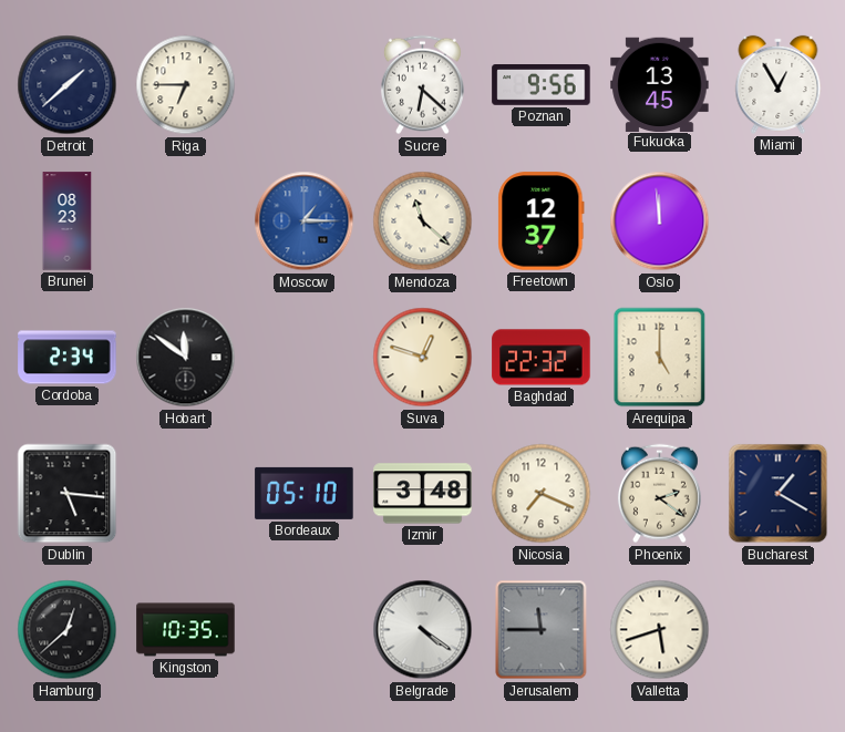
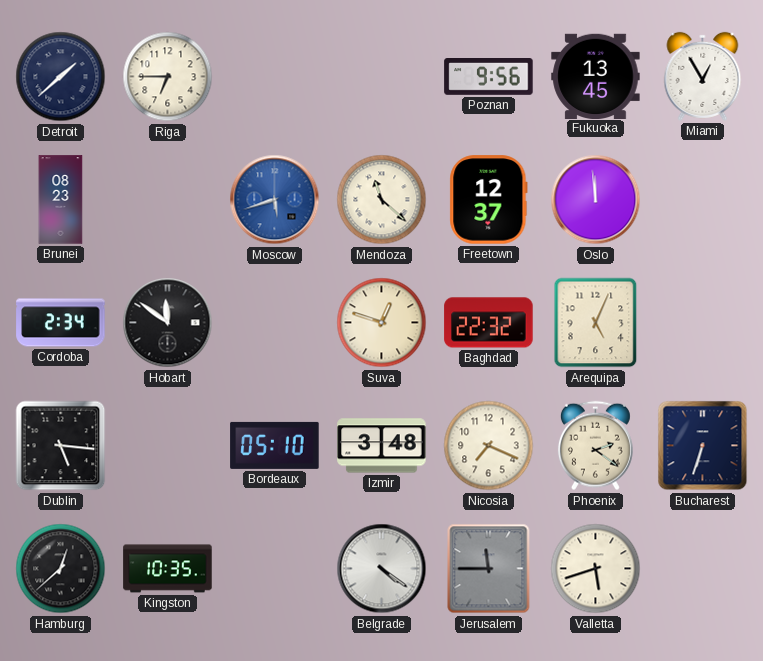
Sucre: 6:22 -> none (422, 85)
Moscow: 1:15 -> 5:42 (275, 200)
Arequipa: 5:00 -> 5:04 (596, 323)
Bucharest: 1:20 -> 6:33 (703, 446)
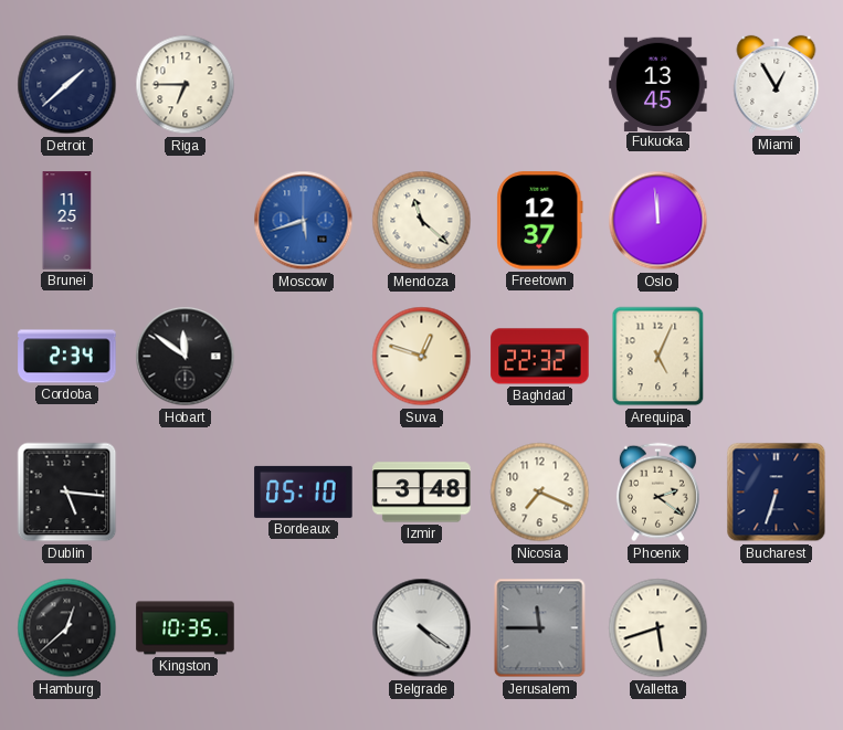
Poznan: 9:56 -> none (489, 77)
Brunei: 08:23 -> 11:25 (67, 221)
